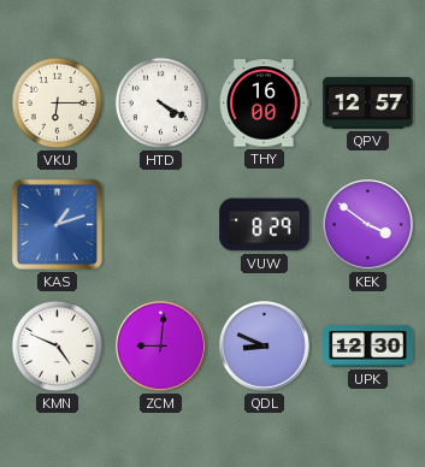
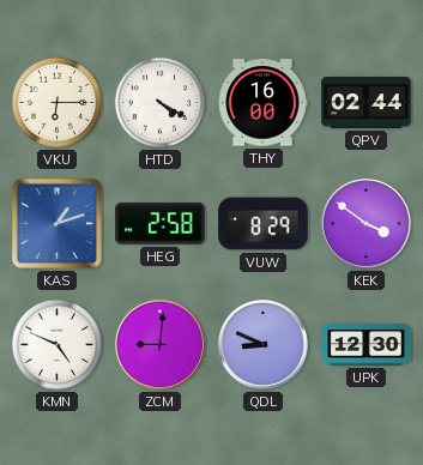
QPV: 12:57 -> 02:44 (367, 103)
HEG: none -> 2:58 (161, 224)
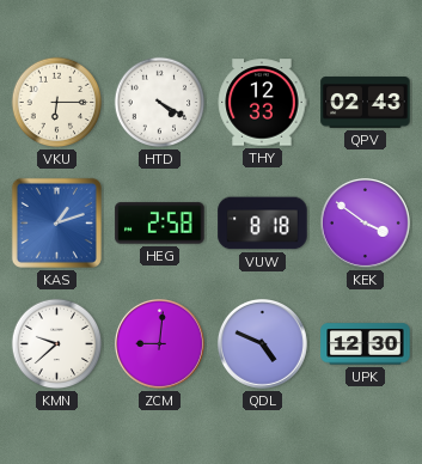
THY: 16:00 -> 12:33 (262, 103)
QPV: 02:44 -> 02:43 (366, 103)
VUW: 8:29 -> 8:18 (263, 224)
KMN: 4:49 -> 9:38 (57, 344)
QDL: 8:49 -> 4:49 (262, 343)
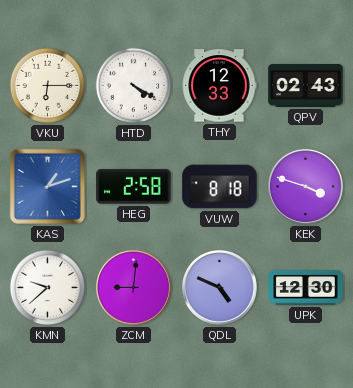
KEK: 3:51 -> 3:48 (305, 186)
